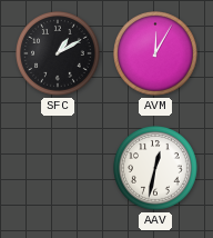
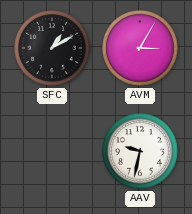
AVM: 12:05 -> 3:05 (141, 49)
AAV: 12:32 -> 9:32 (141, 152)
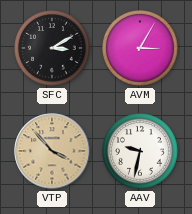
SFC: 1:10 -> 3:10 (53, 49)
VTP: none -> 3:53 (52, 151)
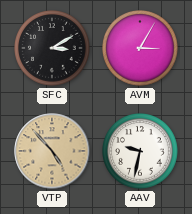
VTP: 3:53 -> 4:53 (52, 151)
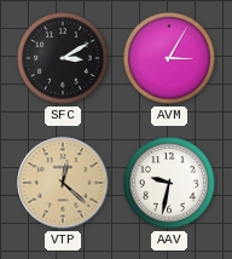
VTP: 4:53 -> 12:22 (63, 183)
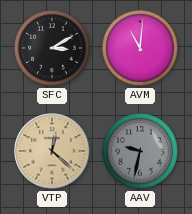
AVM: 3:05 -> 11:01 (141, 49)
AAV dial: white -> grey (141, 152)
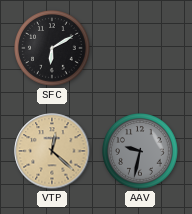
SFC: 3:10 -> 6:10 (53, 49)
AVM: 11:01 -> none (141, 49)
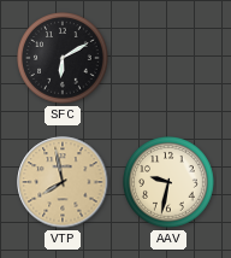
VTP: 12:22 -> 7:58 (63, 182)
AAV dial: grey -> cream (170, 183)
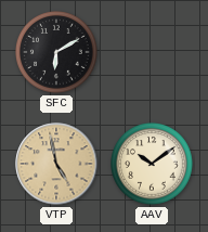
VTP: 7:58 -> 4:58 (56, 164)
AAV: 9:32 -> 10:09 (153, 165)
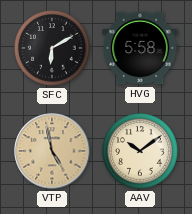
HVG: none -> 5:58 (140, 48)
